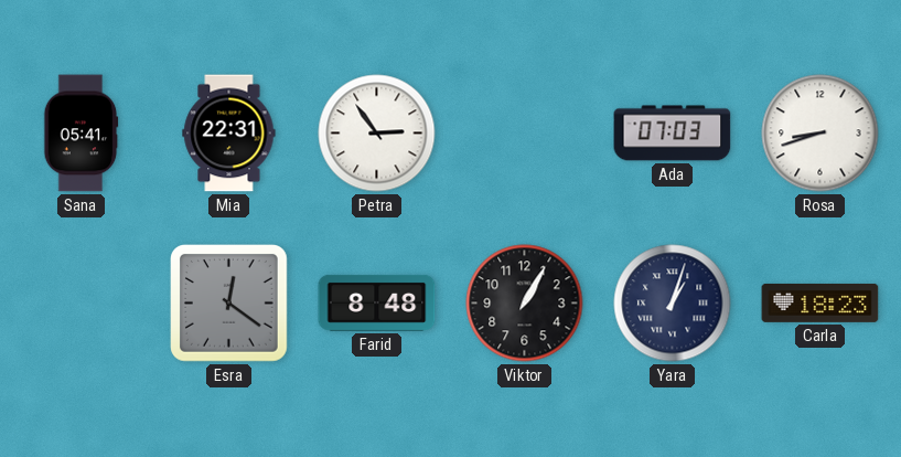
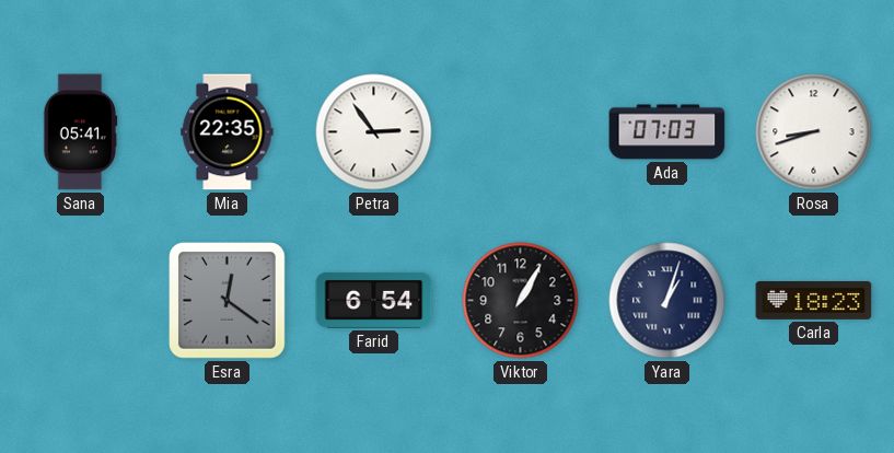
Mia: 22:31 -> 22:35 (228, 132)
Farid: 8:48 -> 6:54 (374, 300)
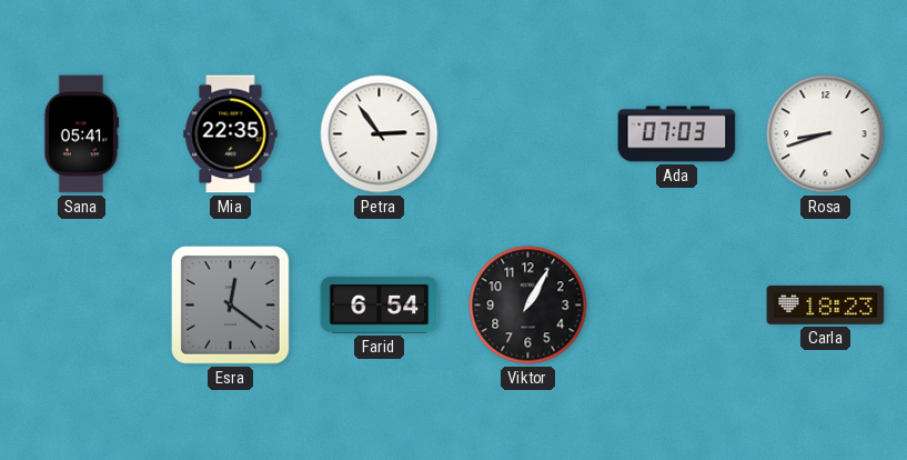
Yara: 1:03 -> none (667, 301)
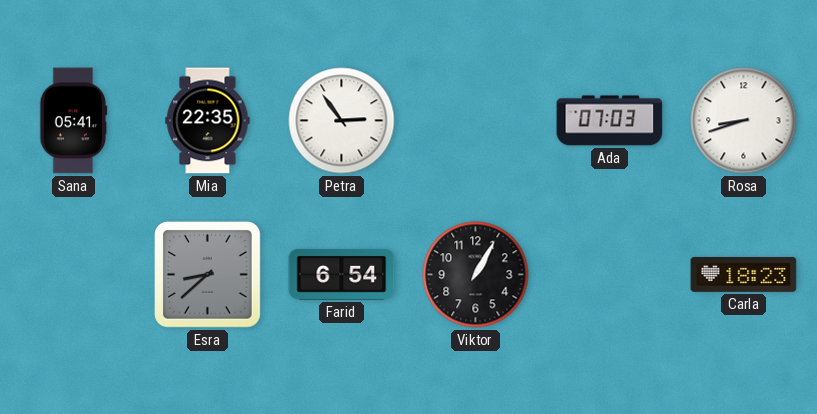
Esra: 12:21 -> 8:38 (208, 275)
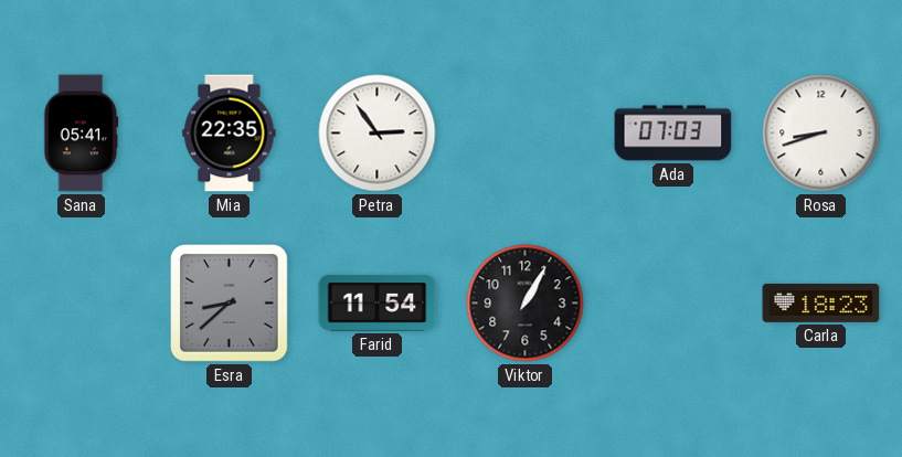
Farid: 6:54 -> 11:54 (378, 302)
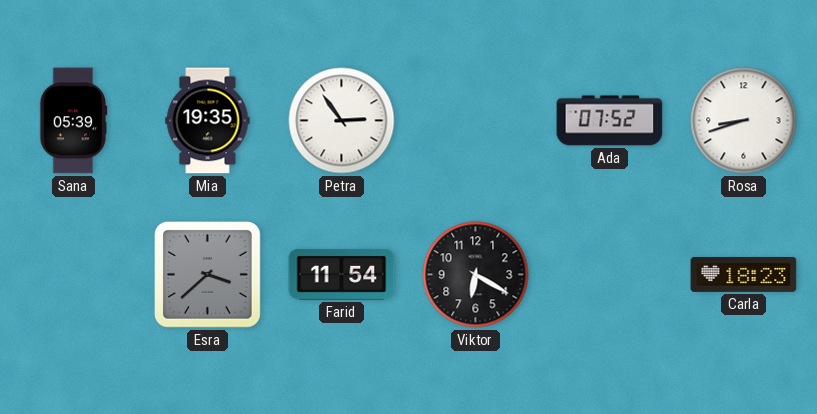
Sana: 05:41 -> 05:39 (73, 121)
Mia: 22:35 -> 19:35 (208, 121)
Ada: 07:03 -> 07:52 (610, 121)
Esra: 8:38 -> 3:38 (208, 275)
Viktor: 1:05 -> 6:20 (476, 275)
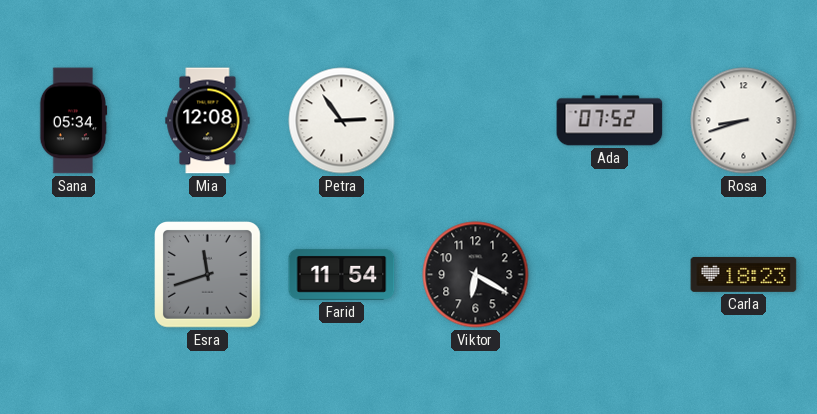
Sana: 05:39 -> 05:34 (73, 121)
Mia: 19:35 -> 12:08 (208, 121)
Esra: 3:38 -> 11:42 (208, 275)
